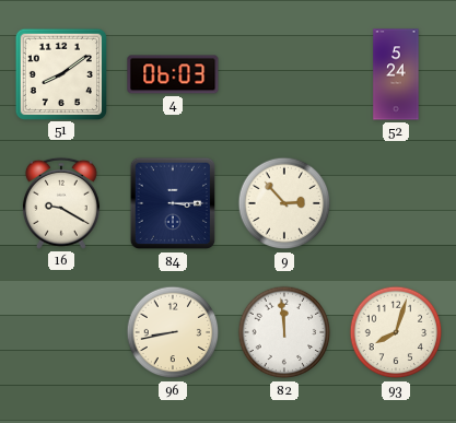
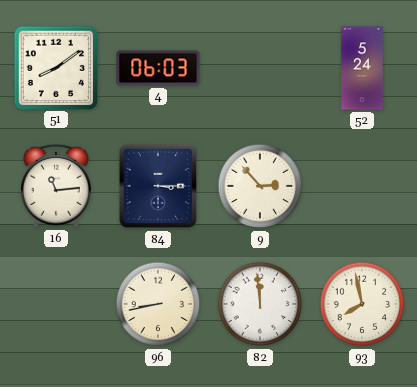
16: 9:20 -> 11:14 (56, 186)
93: 8:03 -> 7:58 (362, 304)
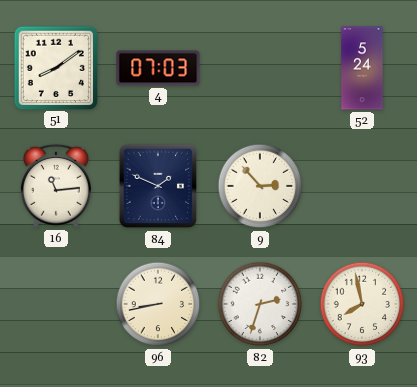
4: 06:03 -> 07:03 (158, 68)
84: 3:15 -> 1:49 (158, 186)
82: 11:59 -> 2:33 (260, 304)
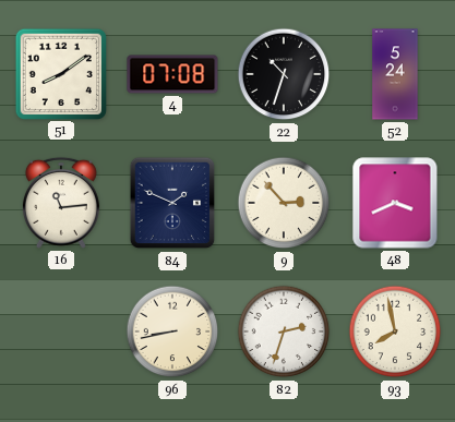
4: 07:03 -> 07:08 (172, 74)
22: none -> 10:33 (284, 74)
48: none -> 3:41 (395, 203)
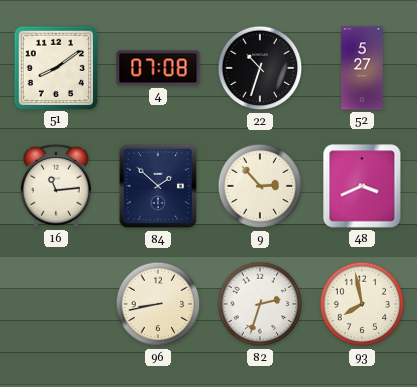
52: 5:24 -> 5:27 (362, 68)
84: 1:49 -> 1:52 (158, 186)
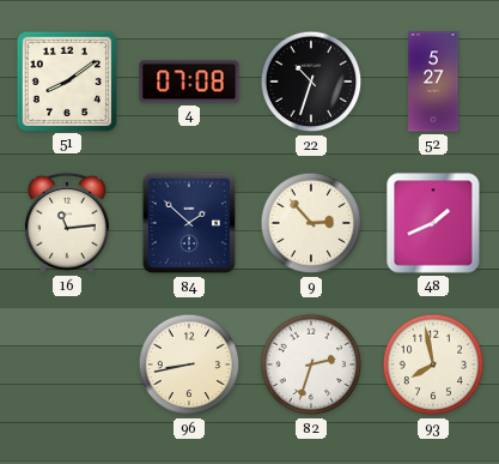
48: 3:41 -> 1:41 (433, 223)
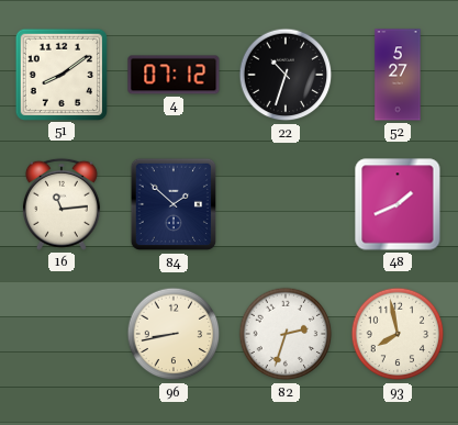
4: 07:08 -> 07:12 (174, 75)
9: 2:53 -> none (311, 223)
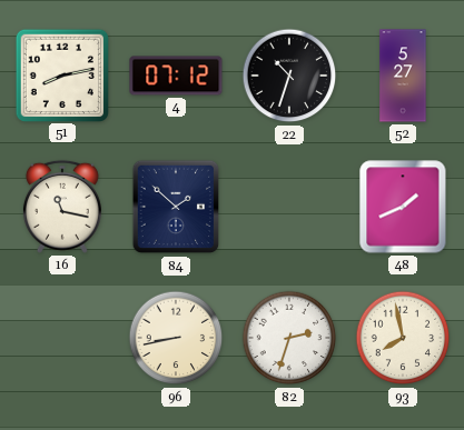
51: 8:09 -> 8:13 (61, 74)
16: 11:14 -> 11:17 (62, 207)
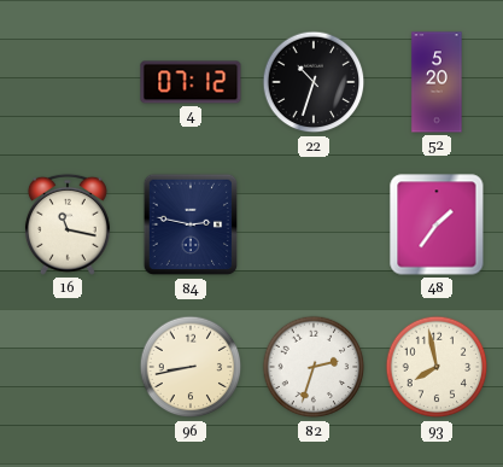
51: 8:13 -> none (61, 74)
52: 5:27 -> 5:20 (437, 82)
84: 1:52 -> 2:47 (191, 224)
48: 1:41 -> 1:36 (437, 224)
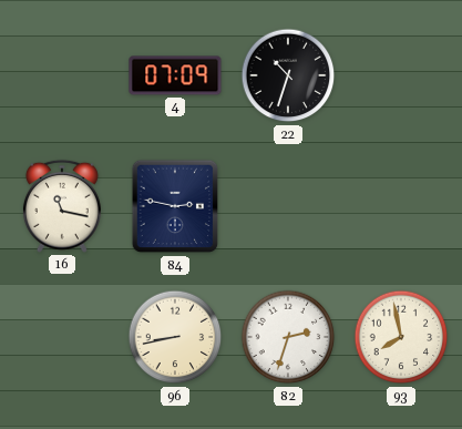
4: 07:12 -> 07:09 (175, 75)
52: 5:20 -> none (437, 82)
48: 1:36 -> none (437, 224)
